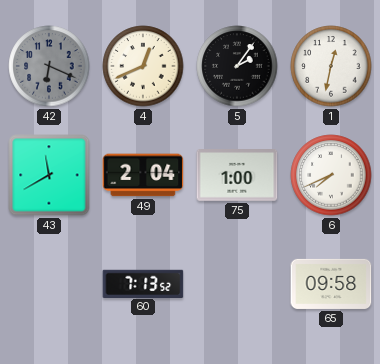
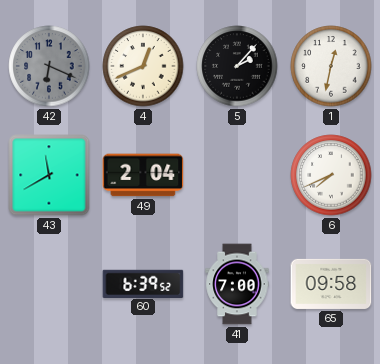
5: 2:06 -> 2:07 (237, 66)
75: 1:00 -> none (237, 176)
60: 7:13 -> 6:39 (143, 283)
41: none -> 7:00 (237, 284)
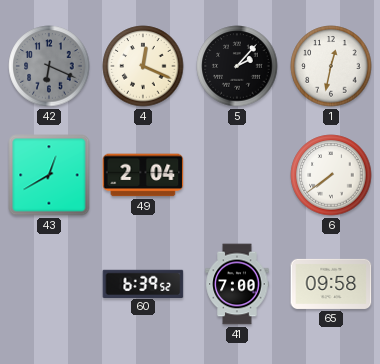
4: 12:41 -> 12:19 (143, 66)
43: 11:40 -> 12:40 (49, 175)
6: 7:41 -> 7:39 (331, 175)
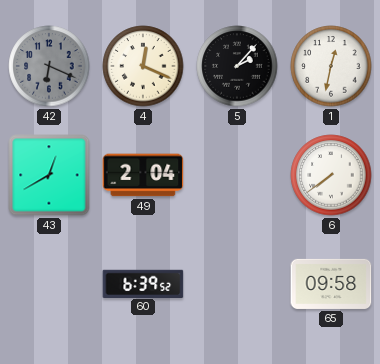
41: 7:00 -> none (237, 284)
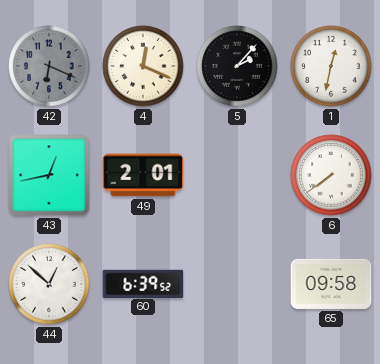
43: 12:40 -> 12:43 (49, 175)
49: 2:04 -> 2:01 (143, 175)
44: none -> 12:52 (49, 284)
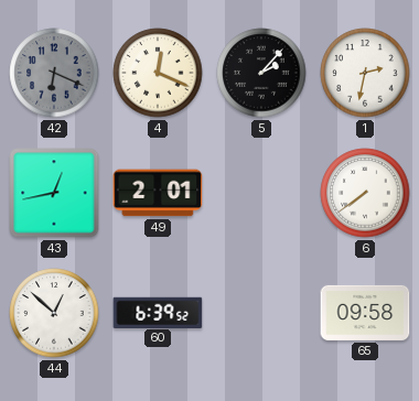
1: 12:32 -> 2:32 (365, 73)
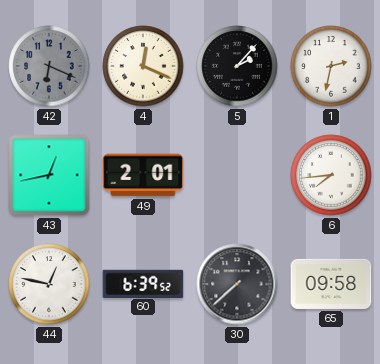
6: 7:39 -> 7:44 (331, 175)
44: 12:52 -> 12:47 (49, 284)
30: none -> 7:38 (237, 284)
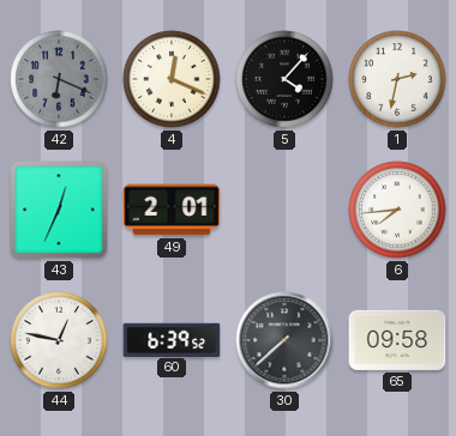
5: 2:07 -> 4:07 (284, 79)
43: 12:43 -> 12:34 (59, 210)
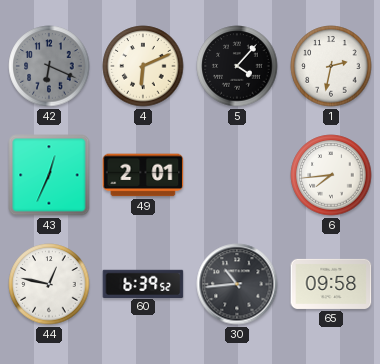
4: 12:19 -> 6:11 (143, 66)
30: 7:38 -> 10:44 (237, 284)
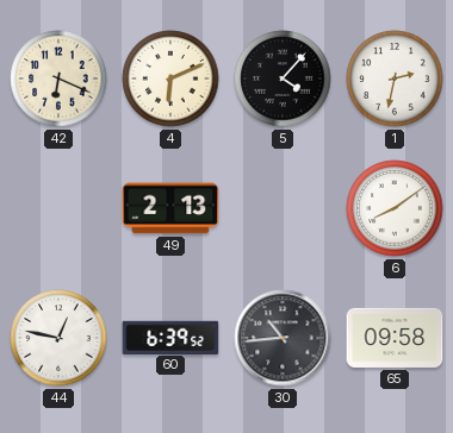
42 dial: grey -> cream (58, 79)
43: 12:34 -> none (49, 175)
49: 2:01 -> 2:13 (170, 208)
6: 7:44 -> 8:09 (395, 208)
